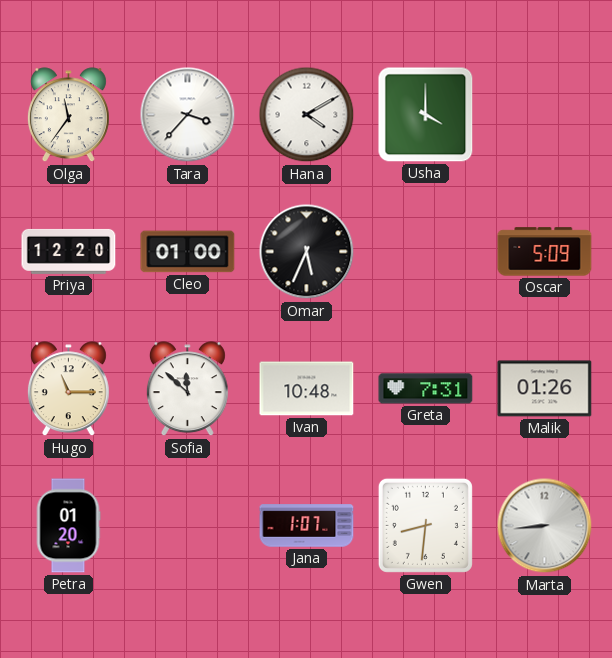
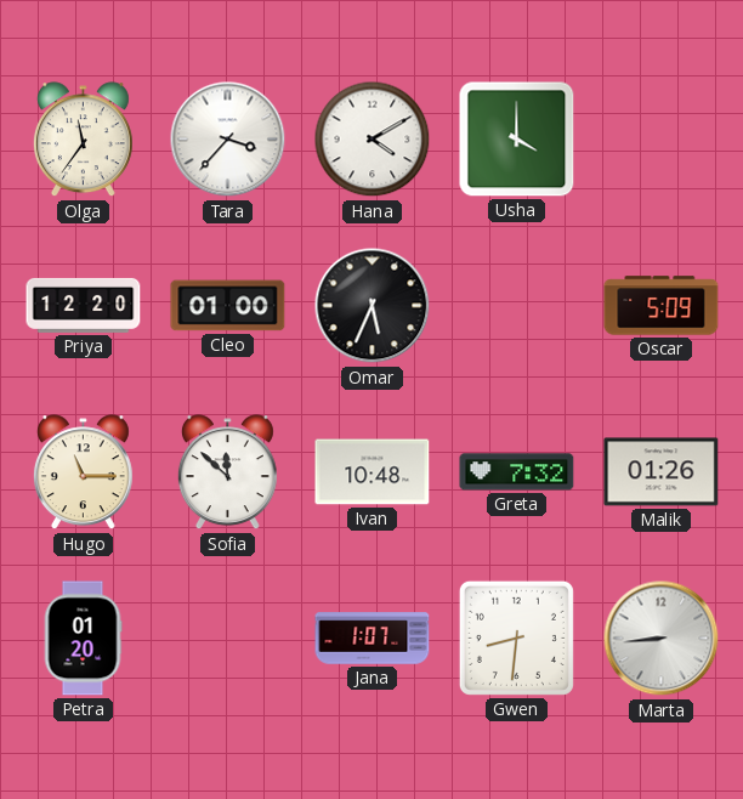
Greta: 7:31 -> 7:32 (517, 472)
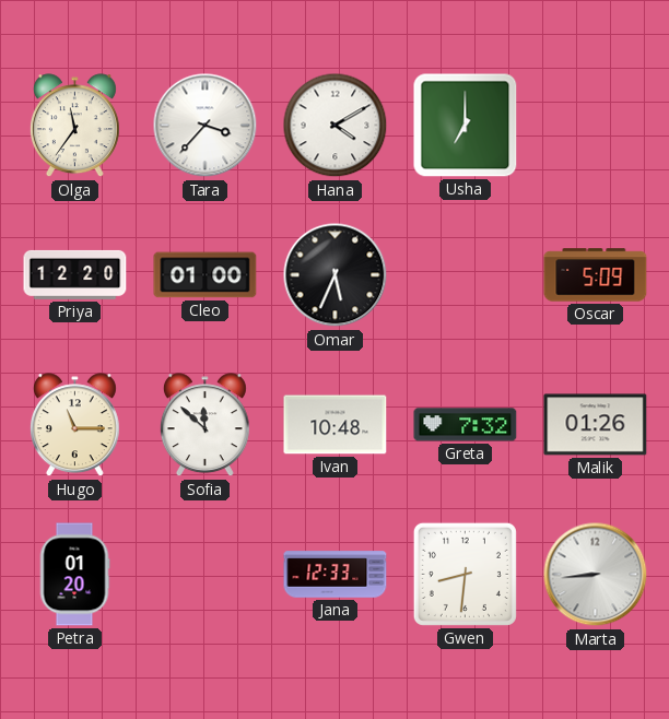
Usha: 4:00 -> 7:00 (466, 126)
Jana: 1:07 -> 12:33 (336, 575)
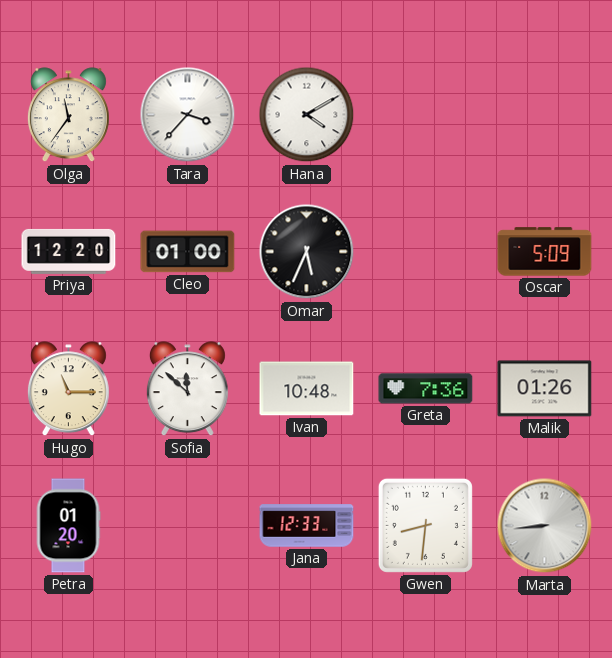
Usha: 7:00 -> none (466, 126)
Greta: 7:32 -> 7:36 (426, 389)
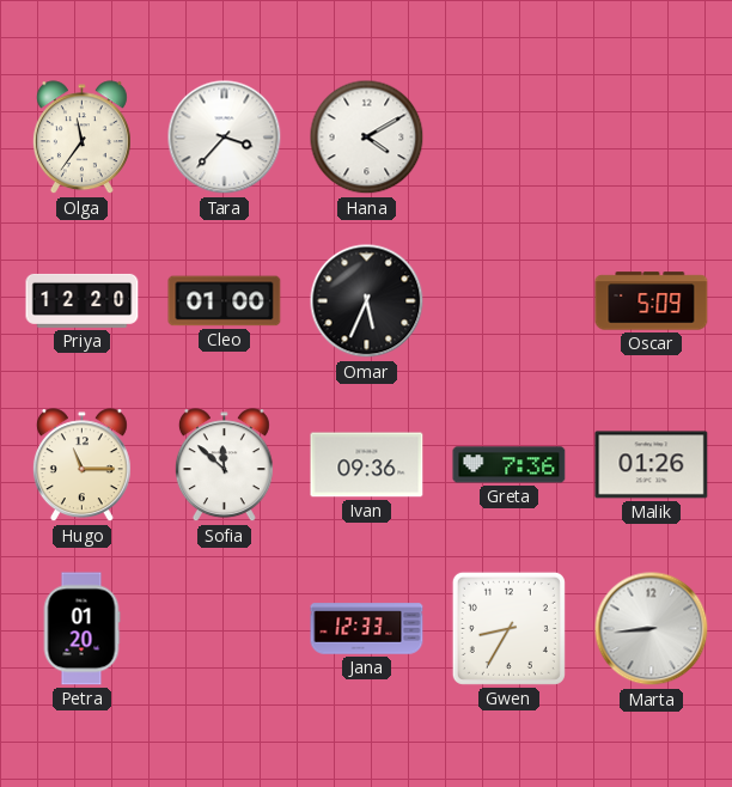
Ivan: 10:48 -> 09:36 (367, 465)
Gwen: 8:31 -> 8:35 (508, 628)
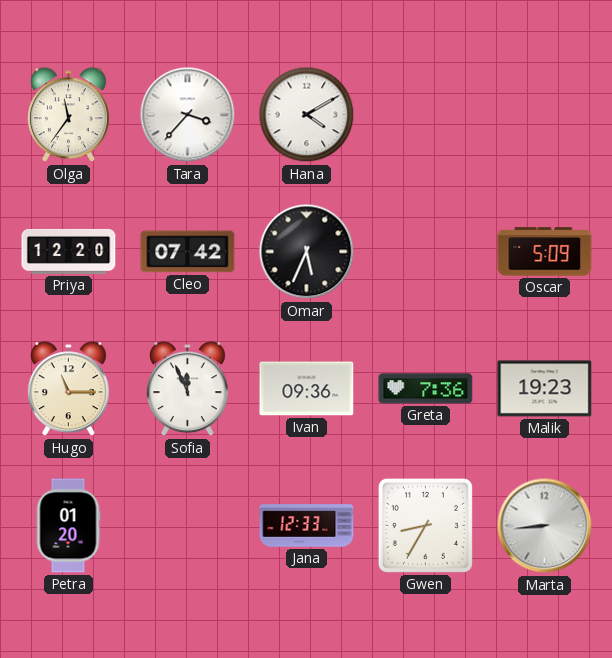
Cleo: 01:00 -> 07:42 (188, 252)
Sofia: 11:52 -> 11:56 (187, 389)
Malik: 01:26 -> 19:23 (545, 389)
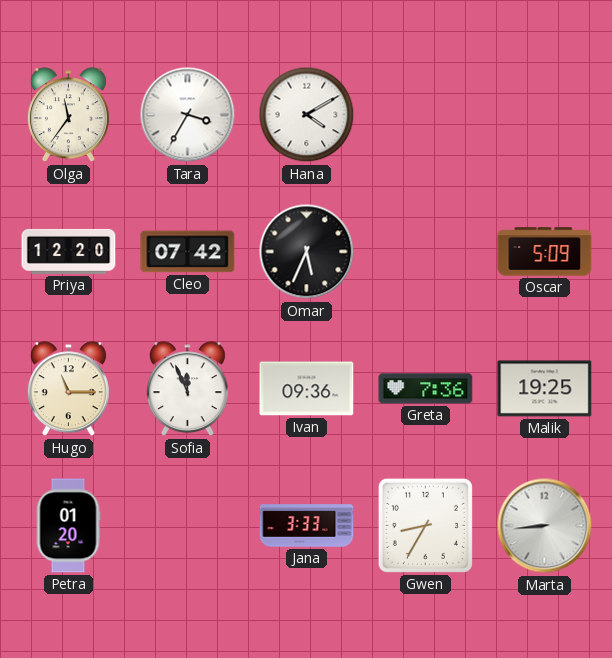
Tara: 3:37 -> 3:35 (188, 115)
Malik: 19:23 -> 19:25 (545, 389)
Jana: 12:33 -> 3:33 (307, 526)
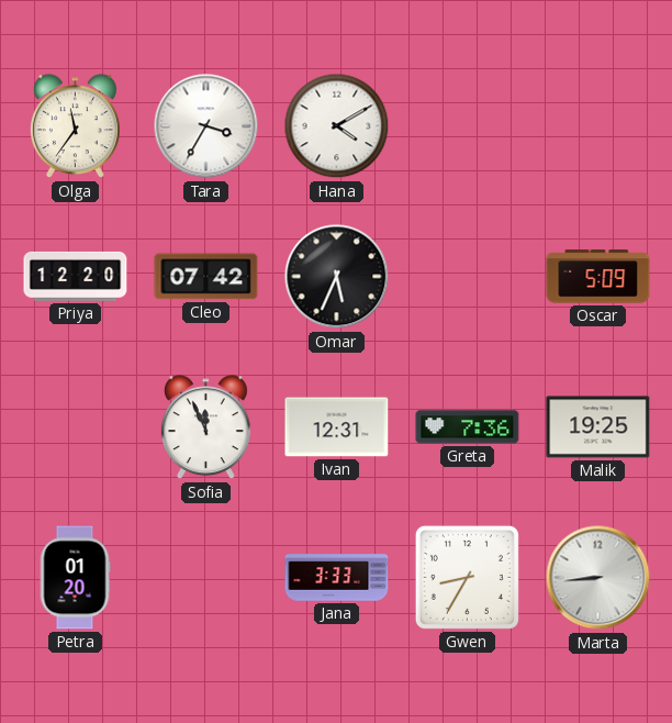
Hugo: 11:15 -> none (68, 389)
Ivan: 09:36 -> 12:31 (337, 427)
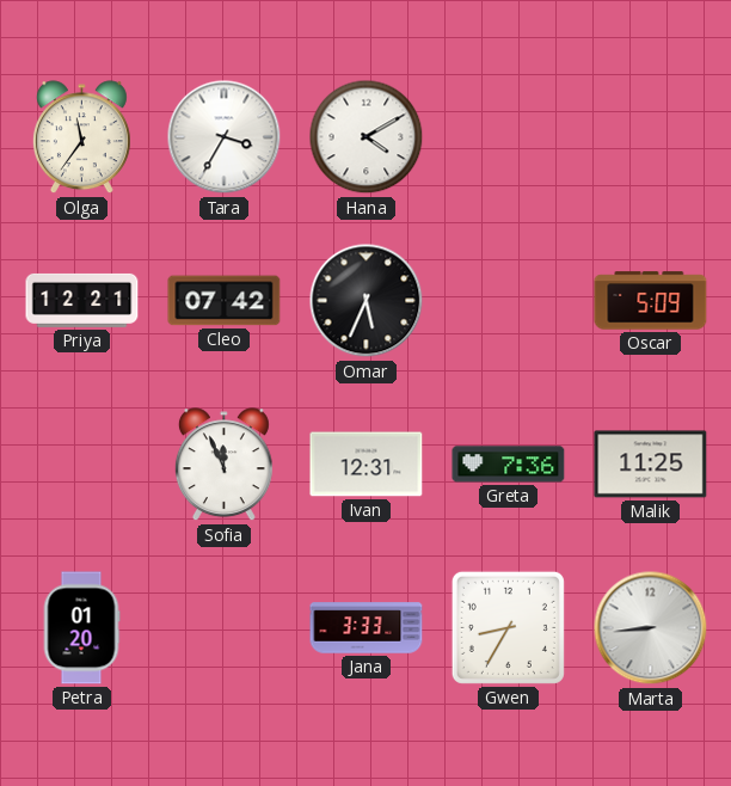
Priya: 12:20 -> 12:21 (82, 300)
Malik: 19:25 -> 11:25 (651, 465)
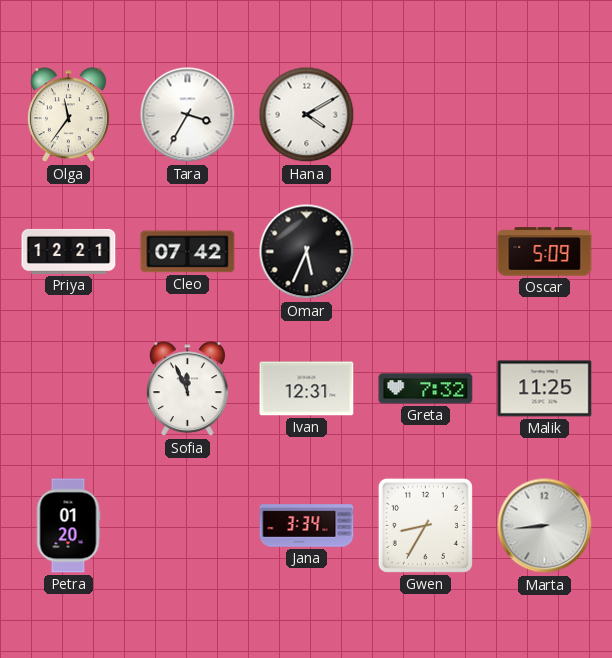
Greta: 7:36 -> 7:32 (426, 389)
Jana: 3:33 -> 3:34 (307, 526)
